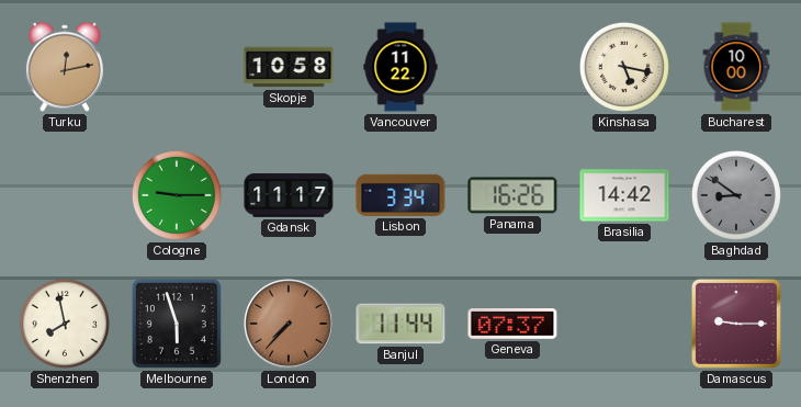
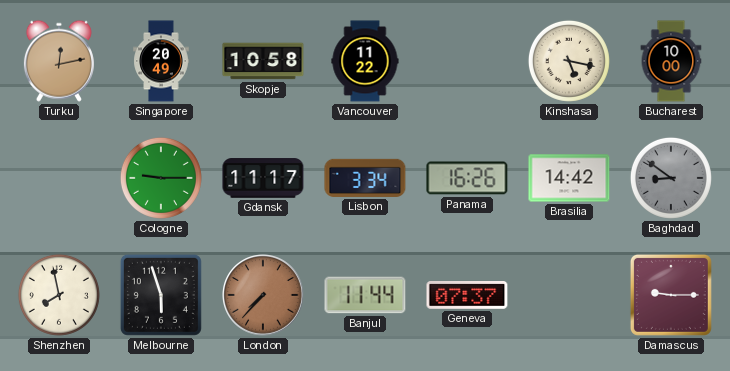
Singapore: none -> 20:49 (161, 61)
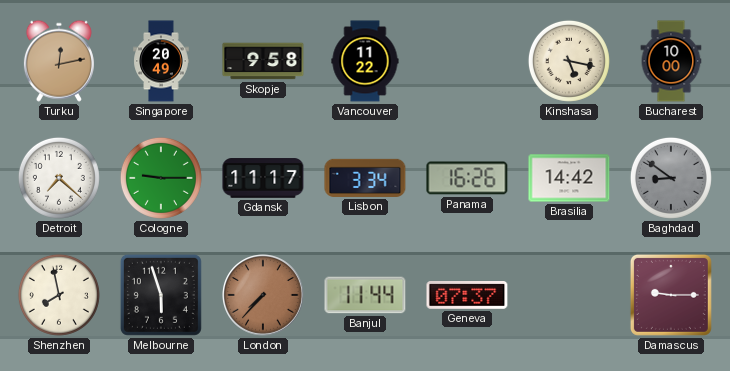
Skopje: 10:58 -> 9:58 (263, 61)
Detroit: none -> 7:22 (59, 178)
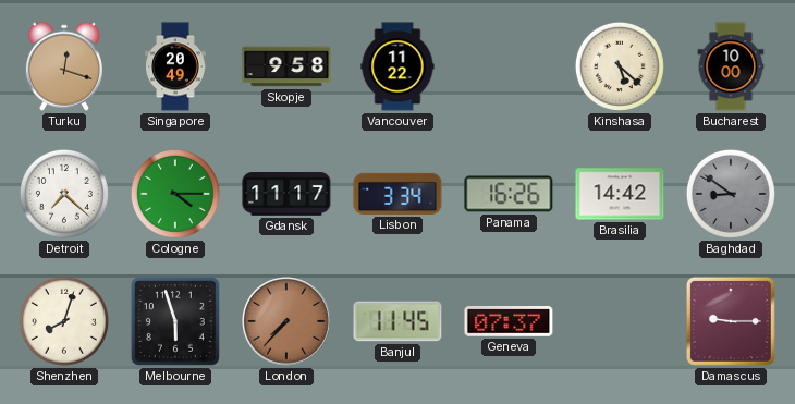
Turku: 12:13 -> 12:18 (64, 66)
Kinshasa: 5:17 -> 5:22 (620, 66)
Cologne: 9:15 -> 4:15 (175, 194)
Shenzhen: 7:58 -> 8:03 (64, 321)
Banjul: 11:44 -> 11:45 (397, 321)
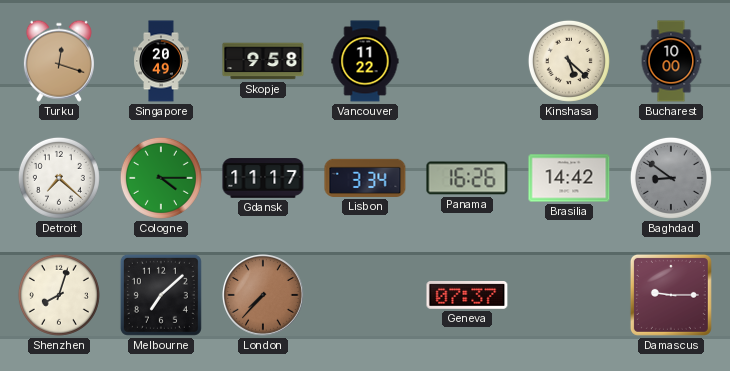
Melbourne: 5:57 -> 7:08 (161, 295)
Banjul: 11:45 -> none (397, 321)
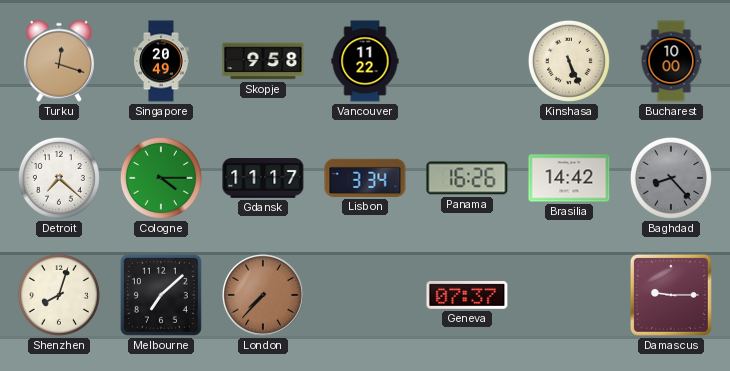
Kinshasa: 5:22 -> 5:26 (569, 61)
Baghdad: 8:51 -> 8:23 (671, 178)
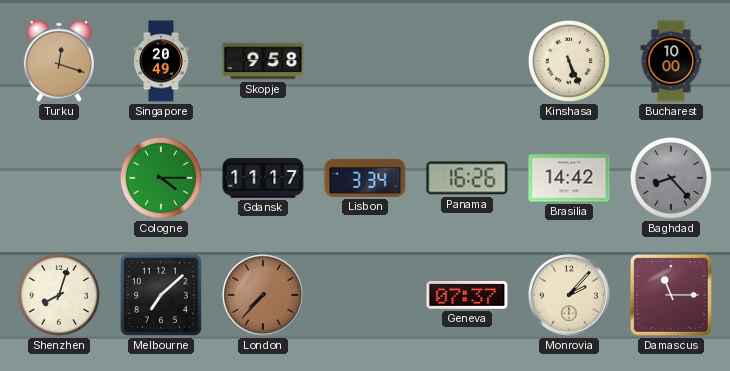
Vancouver: 11:22 -> none (365, 61)
Detroit: 7:22 -> none (59, 178)
Monrovia: none -> 2:07 (570, 296)
Damascus: 9:15 -> 11:15 (671, 295)
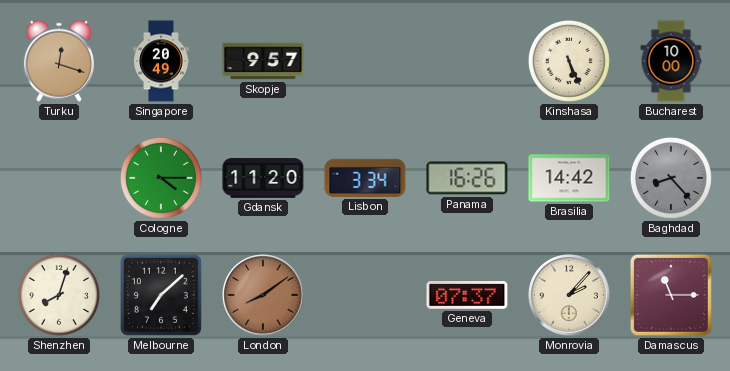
Skopje: 9:58 -> 9:57 (263, 61)
Gdansk: 11:17 -> 11:20 (263, 178)
London: 7:37 -> 8:09 (264, 296)
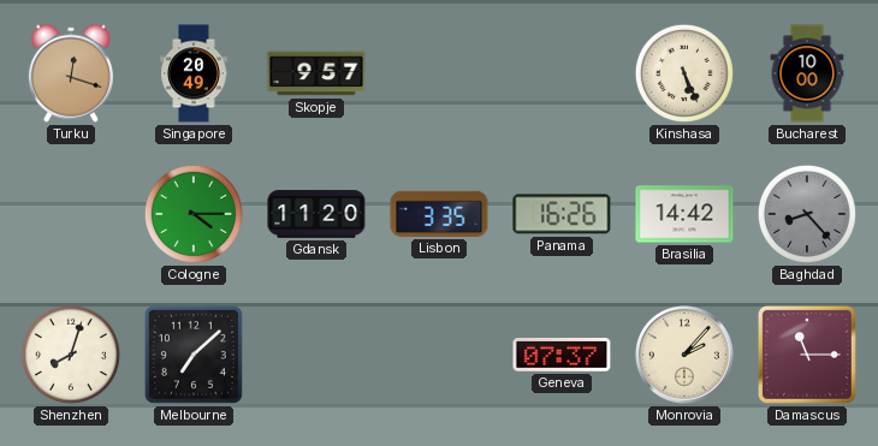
Lisbon: 3:34 -> 3:35 (439, 214)
London: 8:09 -> none (264, 296)
